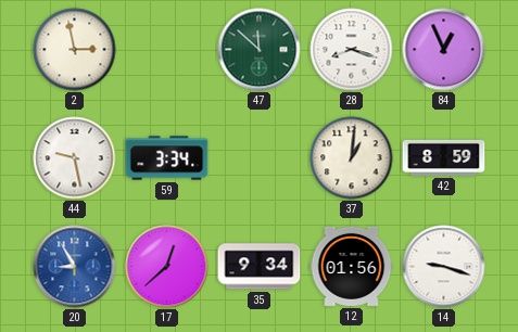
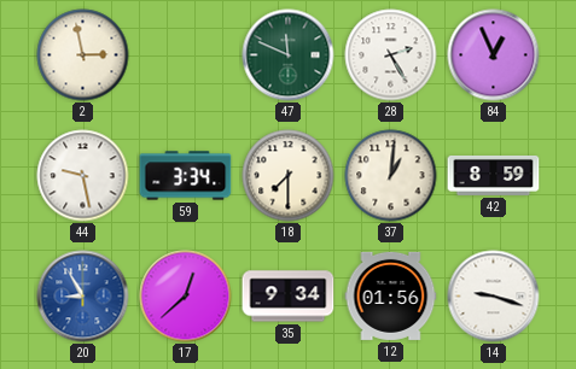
47: 11:52 -> 11:49 (289, 55)
28: 8:18 -> 2:25 (391, 55)
18: none -> 7:30 (289, 176)
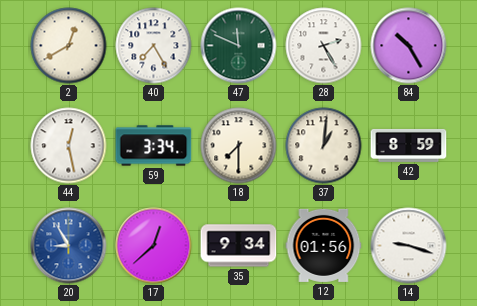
2: 2:58 -> 12:40 (69, 46)
40: none -> 7:25 (154, 46)
84: 12:56 -> 10:25 (409, 46)
44: 9:28 -> 12:28 (69, 146)
